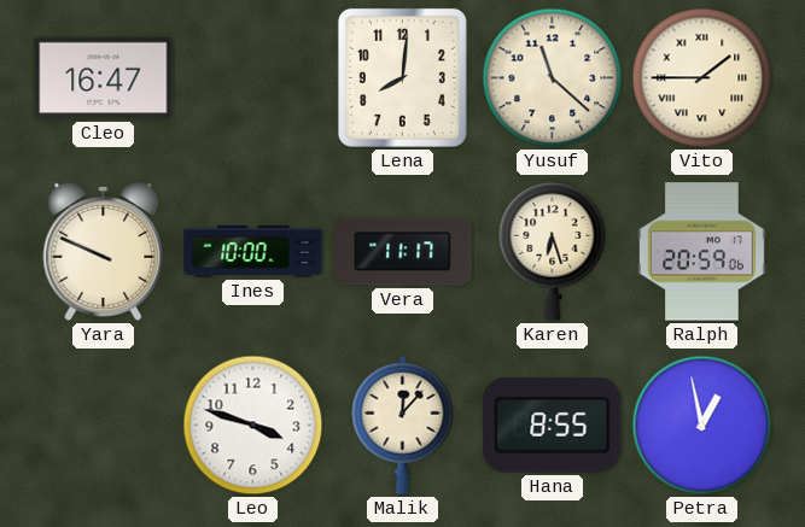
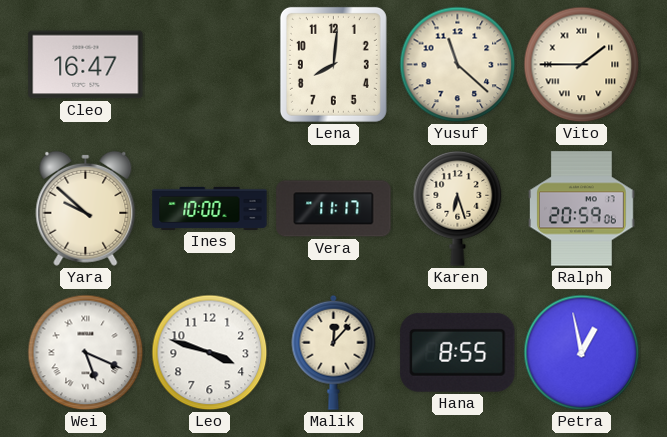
Yara: 9:49 -> 9:52 (86, 208)
Wei: none -> 5:19 (86, 353)
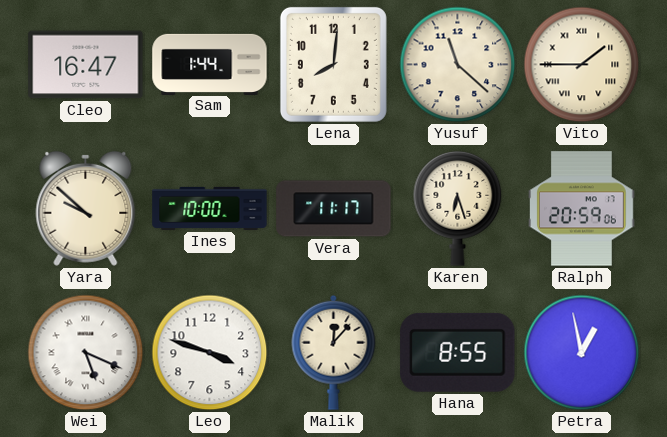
Sam: none -> 1:44 (210, 64)
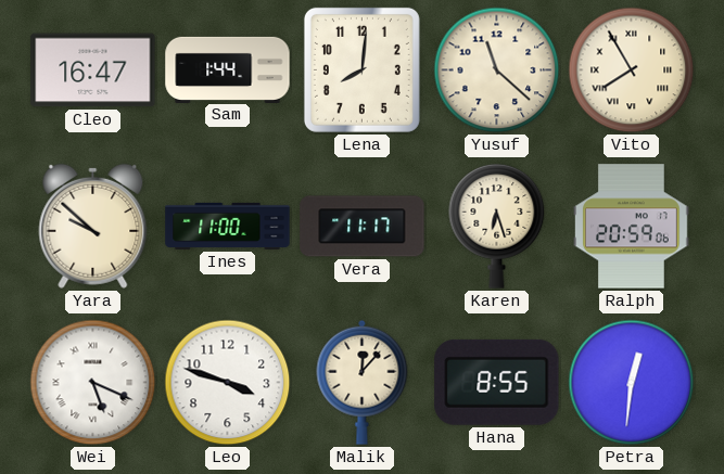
Vito: 1:45 -> 7:55 (632, 71)
Ines: 10:00 -> 11:00 (228, 226)
Petra: 12:58 -> 12:31 (632, 383)
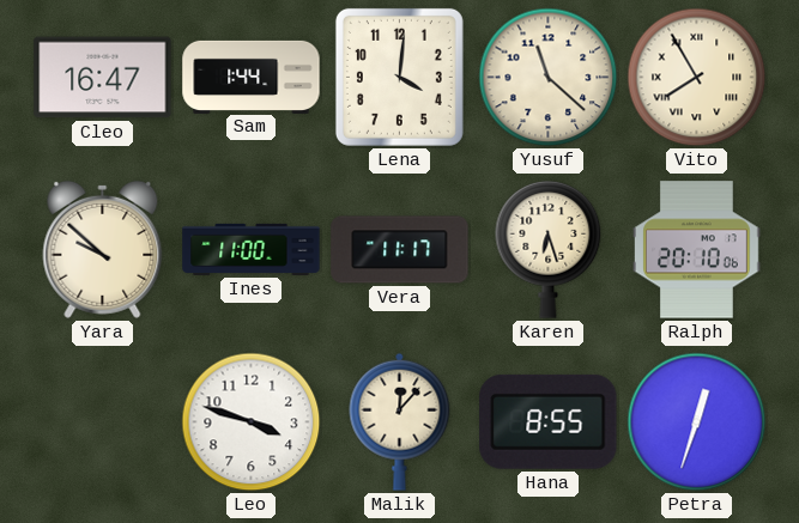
Lena: 8:01 -> 4:01 (399, 77)
Ralph: 20:59 -> 20:10 (697, 250)
Wei: 5:19 -> none (93, 383)
Petra: 12:31 -> 12:33 (697, 422)
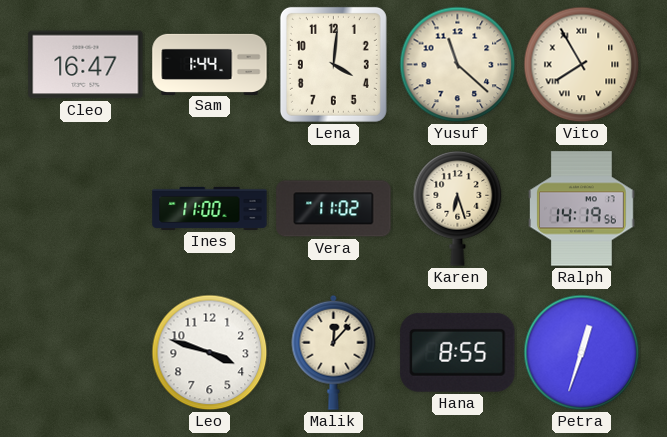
Yara: 9:52 -> none (103, 249)
Vera: 11:17 -> 11:02 (334, 209)
Ralph: 20:10 -> 14:19 (582, 209)
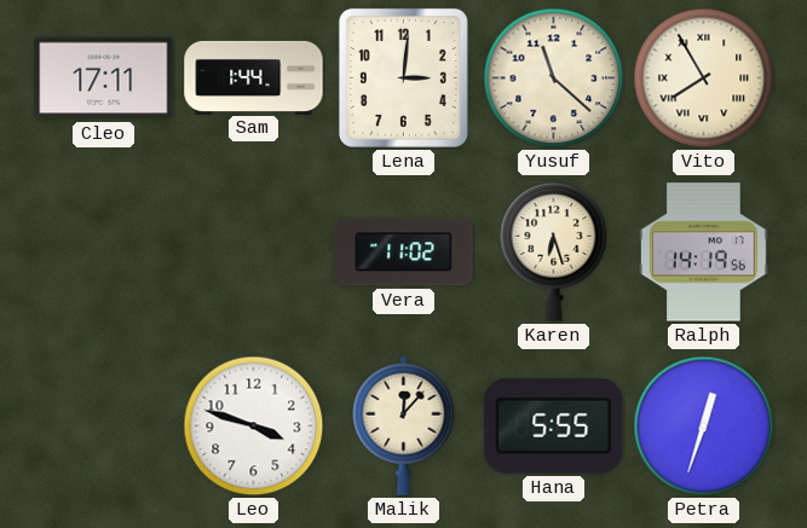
Cleo: 16:47 -> 17:11 (104, 79)
Lena: 4:01 -> 3:01 (403, 77)
Ines: 11:00 -> none (210, 208)
Hana: 8:55 -> 5:55 (554, 425)
